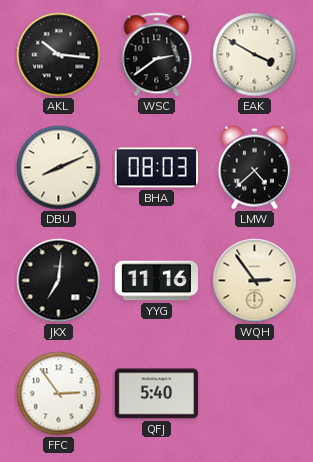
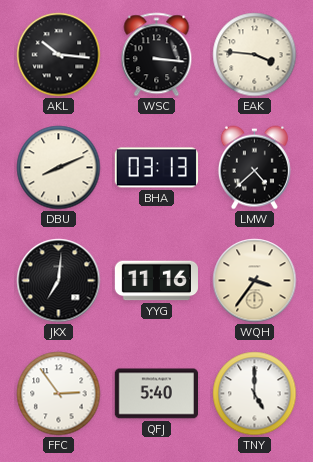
WSC: 2:39 -> 3:16 (157, 55)
EAK: 3:50 -> 3:46 (255, 55)
BHA: 08:03 -> 03:13 (156, 168)
WQH: 2:54 -> 3:36 (255, 281)
TNY: none -> 5:00 (255, 394)
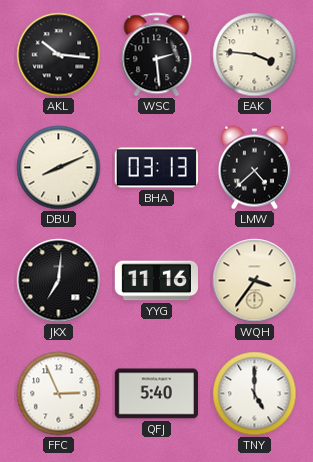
WSC: 3:16 -> 2:29 (157, 55)
FFC: 2:54 -> 2:56 (59, 394)
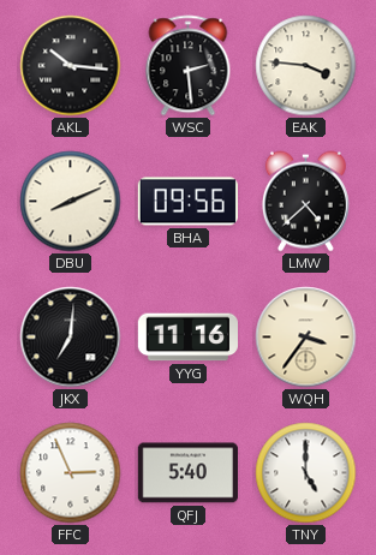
BHA: 03:13 -> 09:56 (187, 202)
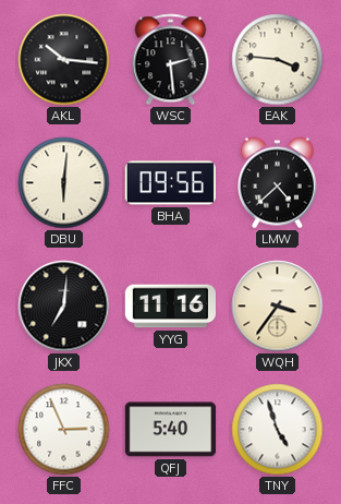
DBU: 8:11 -> 6:01 (64, 183)
TNY: 5:00 -> 4:57 (278, 430)
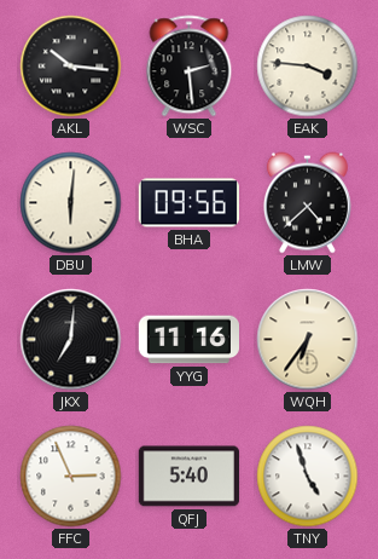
WQH: 3:36 -> 6:36 (308, 340)
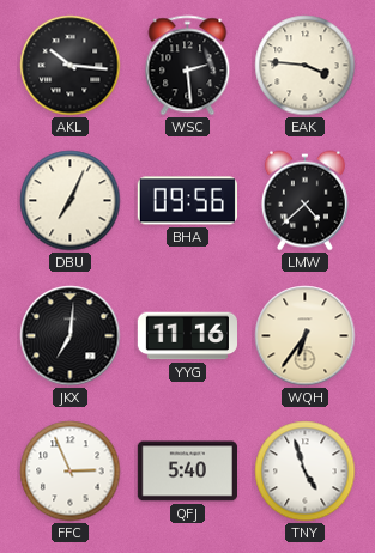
DBU: 6:01 -> 7:04 (71, 201)
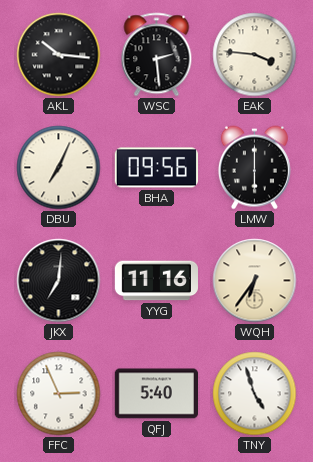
LMW: 4:38 -> 6:00 (254, 168)
